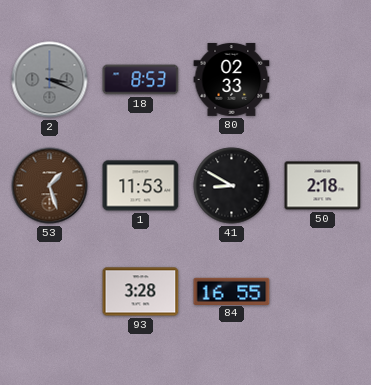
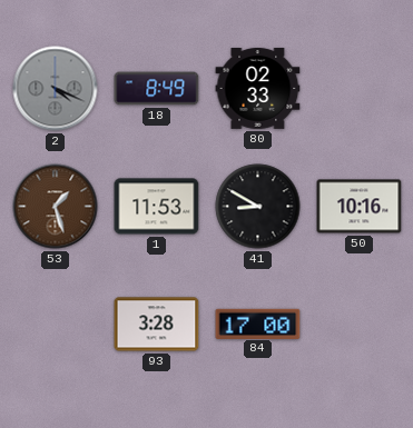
2: 3:19 -> 4:19 (56, 89)
18: 8:53 -> 8:49 (157, 89)
50: 2:18 -> 10:16 (360, 207)
84: 16:55 -> 17:00 (258, 324)
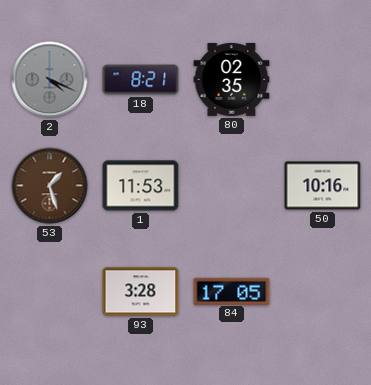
18: 8:49 -> 8:21 (141, 80)
80: 02:33 -> 02:35 (232, 79)
41: 8:50 -> none (258, 207)
84: 17:00 -> 17:05 (232, 291)
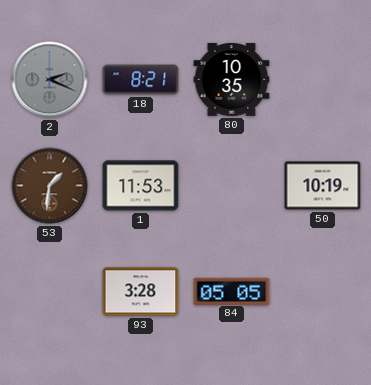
2: 4:19 -> 2:19 (50, 80)
80: 02:35 -> 10:35 (232, 79)
53: 1:27 -> 1:31 (50, 186)
50: 10:16 -> 10:19 (323, 186)
84: 17:05 -> 05:05 (232, 291)
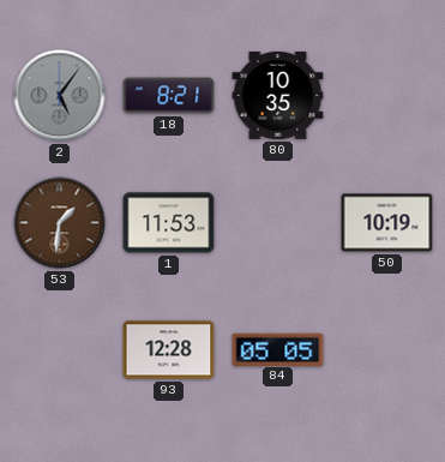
2: 2:19 -> 5:06 (60, 96)
93: 3:28 -> 12:28 (169, 350)
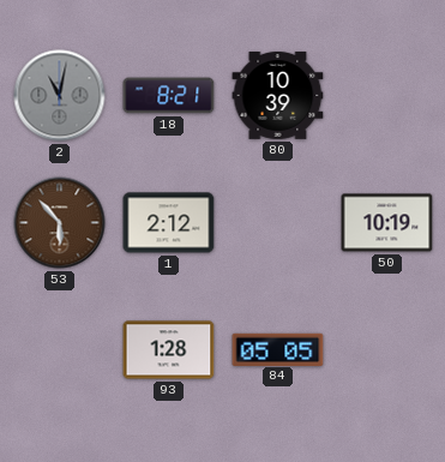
2: 5:06 -> 11:02 (60, 96)
80: 10:35 -> 10:39 (278, 95)
53: 1:31 -> 5:53 (60, 223)
1: 11:53 -> 2:12 (169, 223)
93: 12:28 -> 1:28 (169, 350)
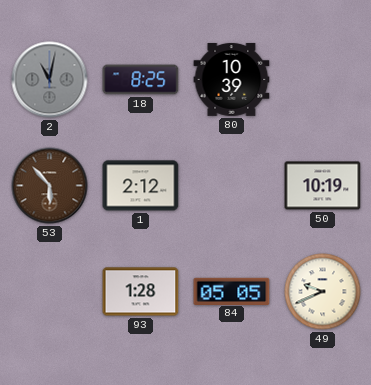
18: 8:21 -> 8:25 (141, 80)
49: none -> 9:41 (323, 292)
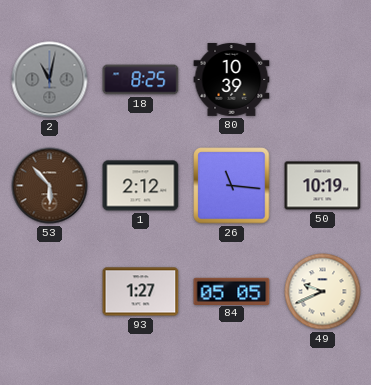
26: none -> 11:16 (232, 186)
93: 1:28 -> 1:27 (141, 292)
